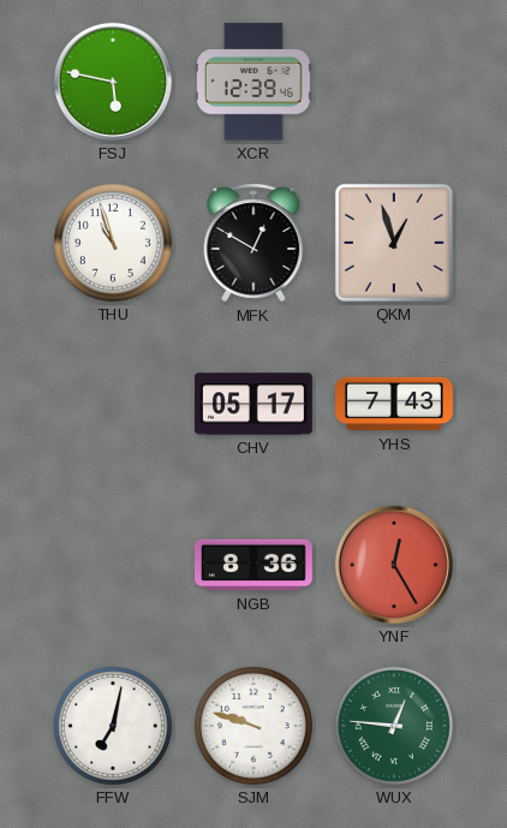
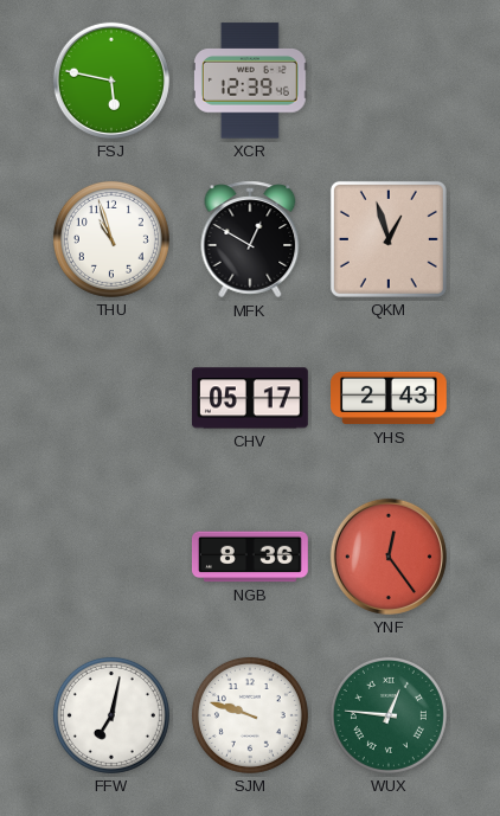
YHS: 7:43 -> 2:43 (390, 398)
YNF: 12:25 -> 12:24 (389, 557)
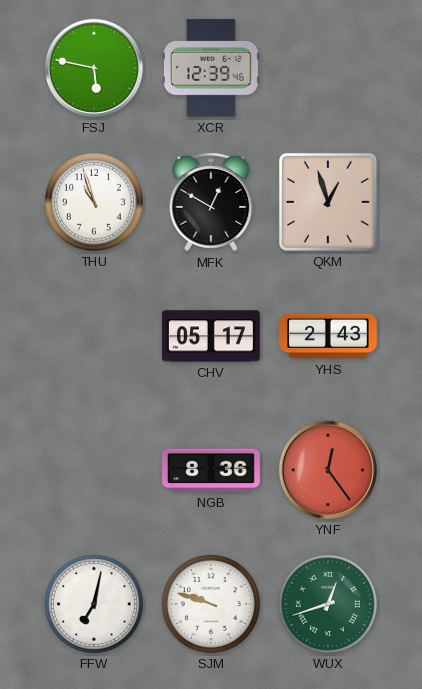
WUX: 12:46 -> 12:42 (328, 604)
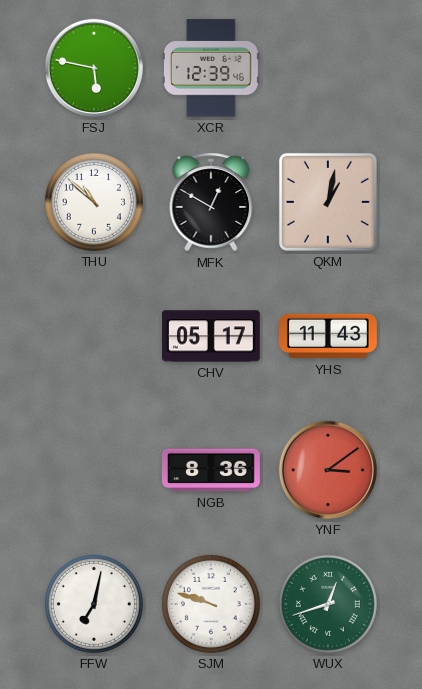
THU: 10:57 -> 10:52 (94, 202)
QKM: 12:57 -> 1:02 (328, 202)
YHS: 2:43 -> 11:43 (329, 336)
YNF: 12:24 -> 3:09 (328, 470)
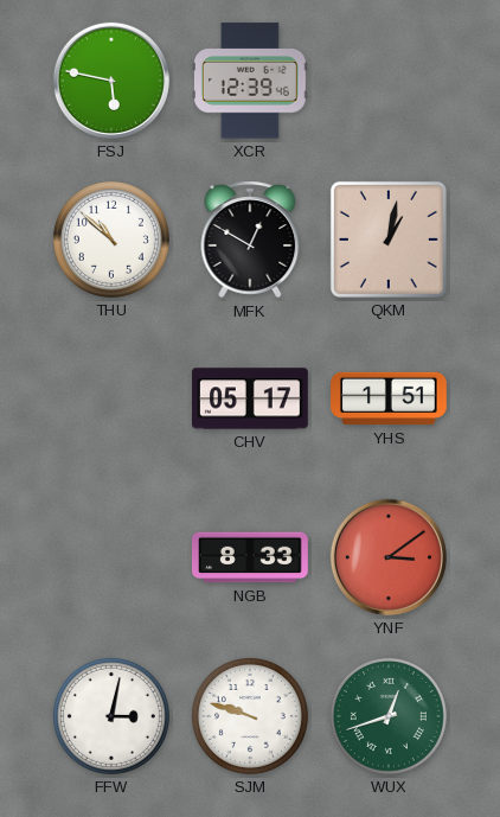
YHS: 11:43 -> 1:51 (390, 398)
NGB: 8:36 -> 8:33 (250, 557)
FFW: 7:02 -> 3:02 (111, 716)
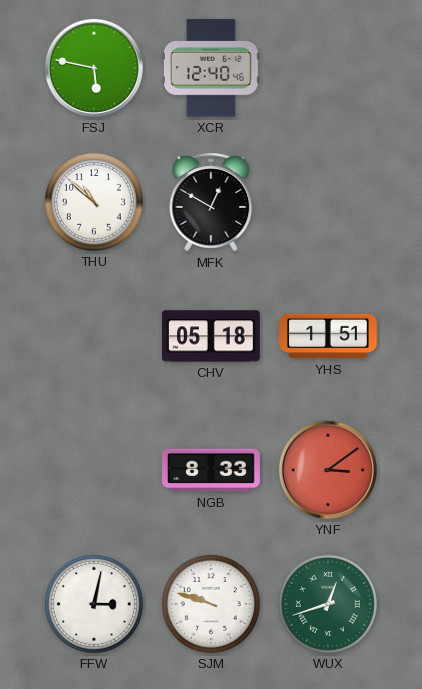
XCR: 12:39 -> 12:40 (211, 68)
QKM: 1:02 -> none (389, 240)
CHV: 05:17 -> 05:18 (212, 336)
